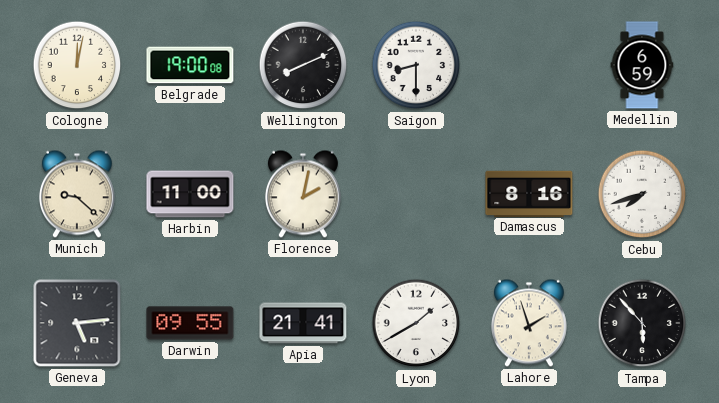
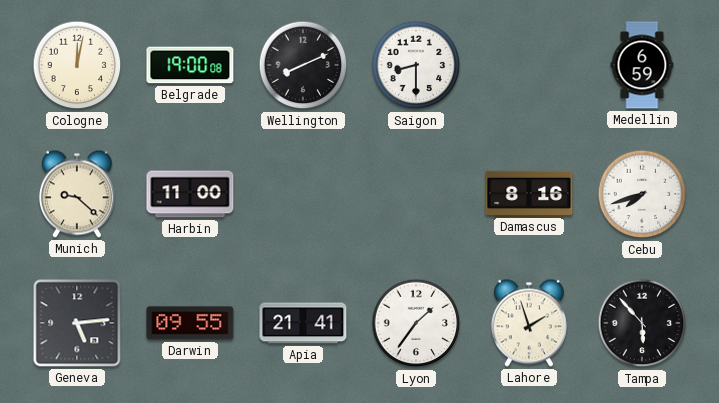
Florence: 2:02 -> none (303, 194)
Lyon: 1:40 -> 1:36 (416, 323)
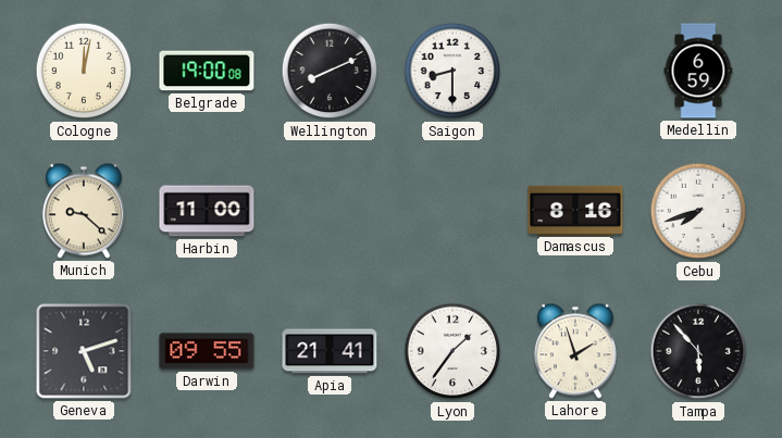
Geneva: 5:14 -> 5:12 (84, 351)
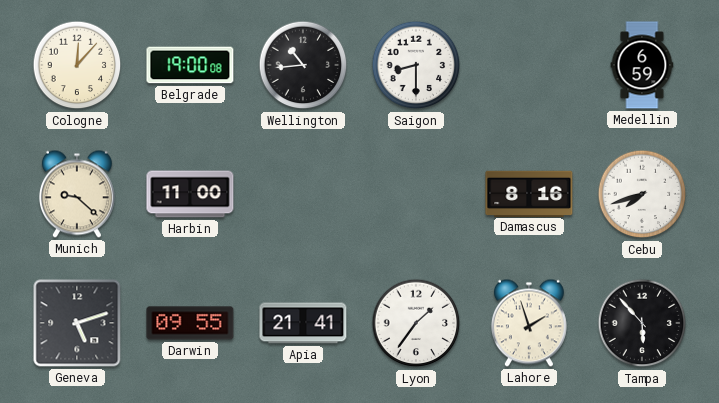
Cologne: 12:02 -> 12:07 (77, 65)
Wellington: 8:11 -> 10:44 (303, 65)
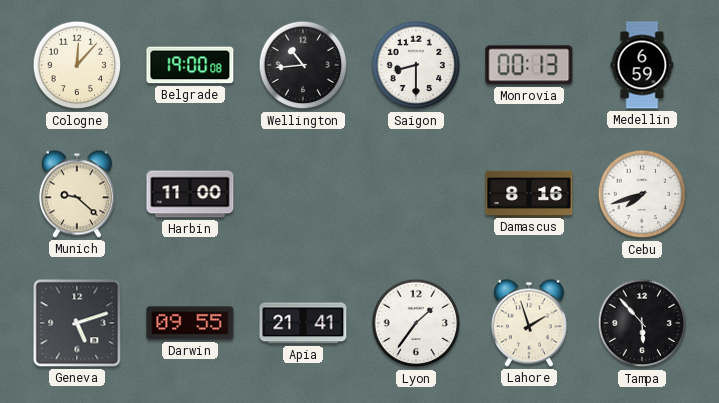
Monrovia: none -> 00:13 (529, 65)
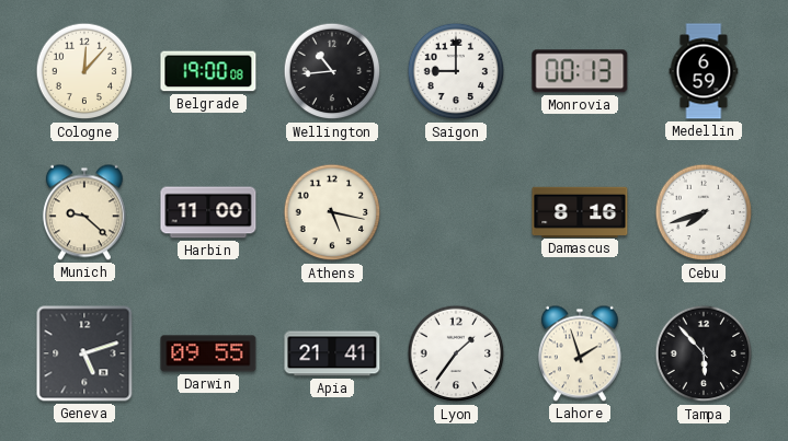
Saigon: 8:30 -> 9:00 (456, 71)
Athens: none -> 5:17 (332, 212)
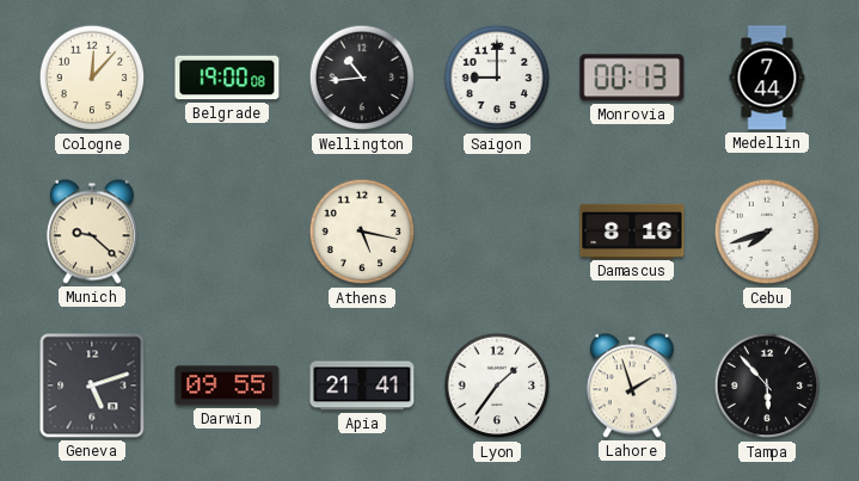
Medellin: 6:59 -> 7:44 (767, 78)
Harbin: 11:00 -> none (208, 212)
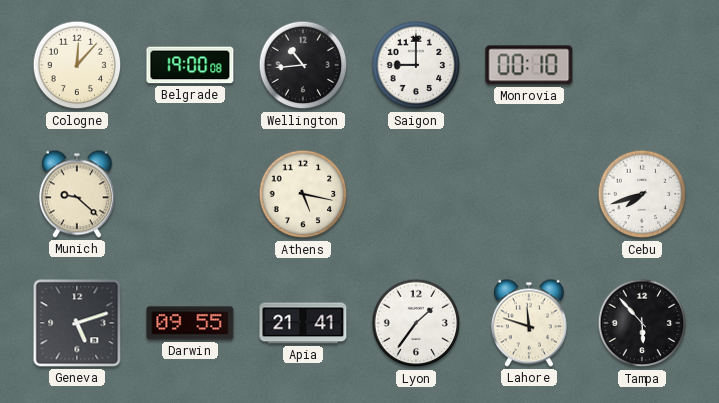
Monrovia: 00:13 -> 00:10 (529, 65)
Medellin: 7:44 -> none (767, 78)
Damascus: 8:16 -> none (632, 230)
Lahore: 1:57 -> 11:48 (529, 323)
